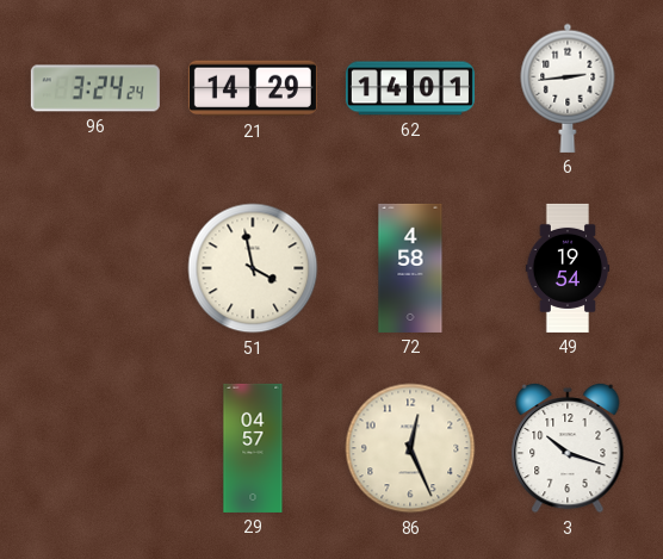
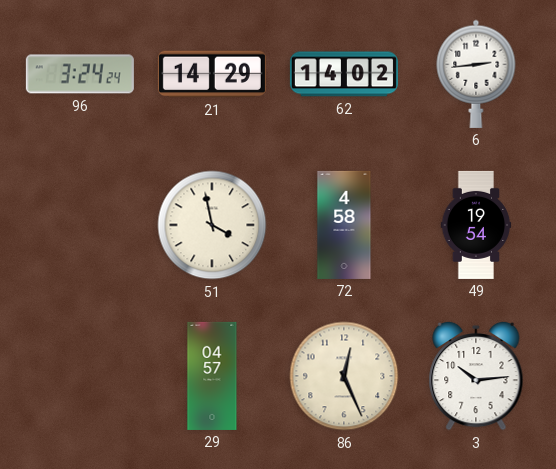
62: 14:01 -> 14:02 (344, 74)
3: 10:18 -> 10:14 (476, 376)
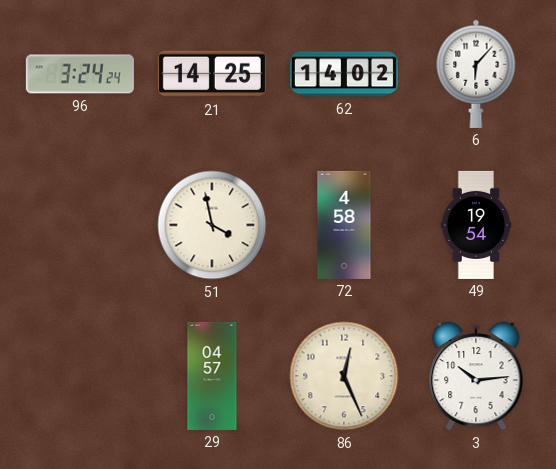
21: 14:29 -> 14:25 (212, 74)
6: 2:44 -> 6:07 (476, 74)
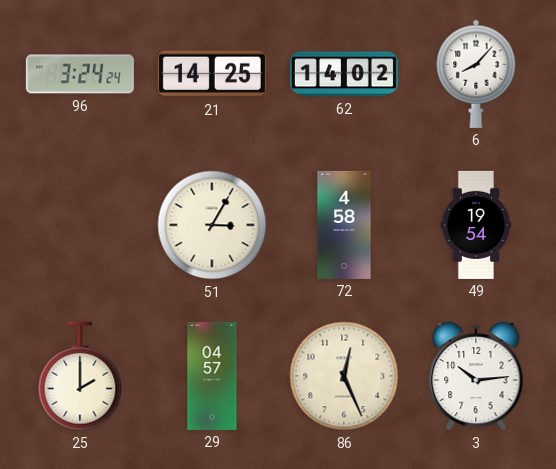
6: 6:07 -> 8:07 (476, 74)
51: 3:58 -> 3:05 (212, 225)
25: none -> 2:00 (80, 376)
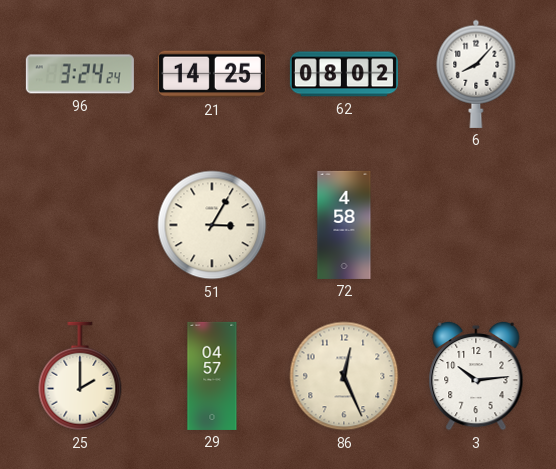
62: 14:02 -> 08:02 (344, 74)
49: 19:54 -> none (476, 225)
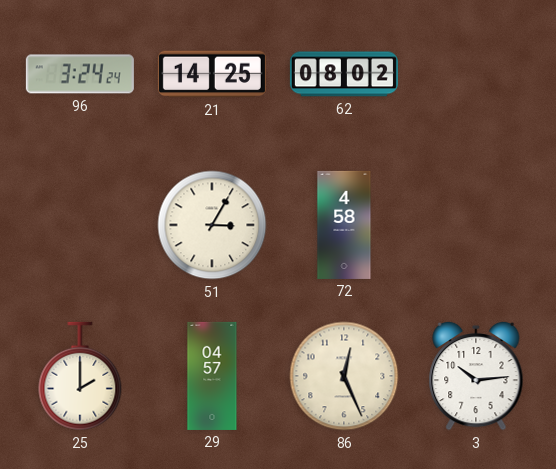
6: 8:07 -> none (476, 74)
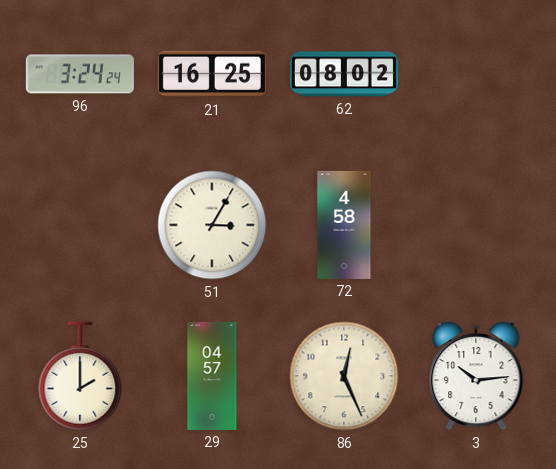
21: 14:25 -> 16:25 (212, 74)
